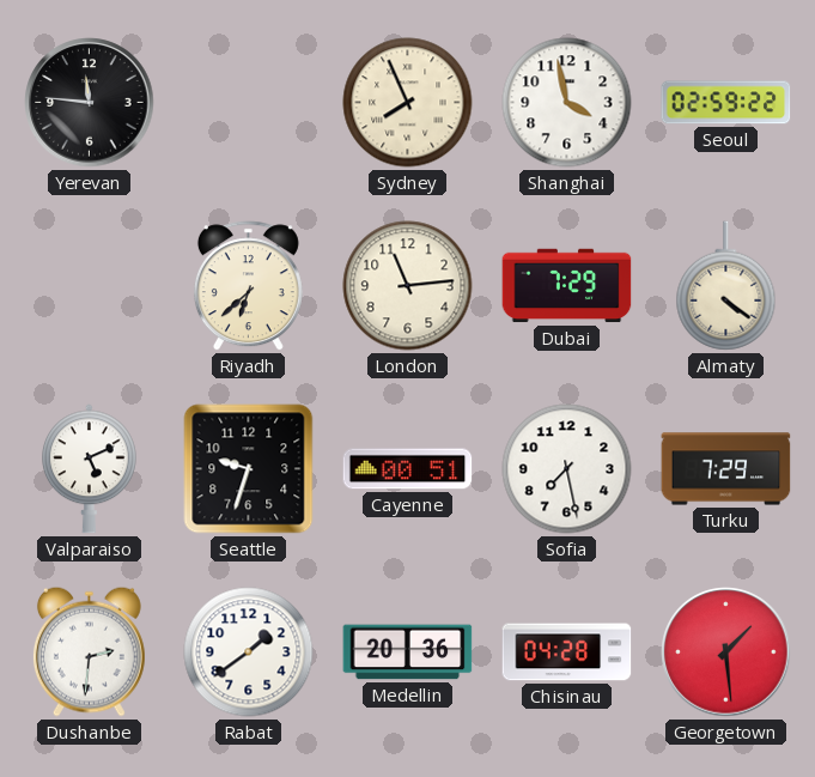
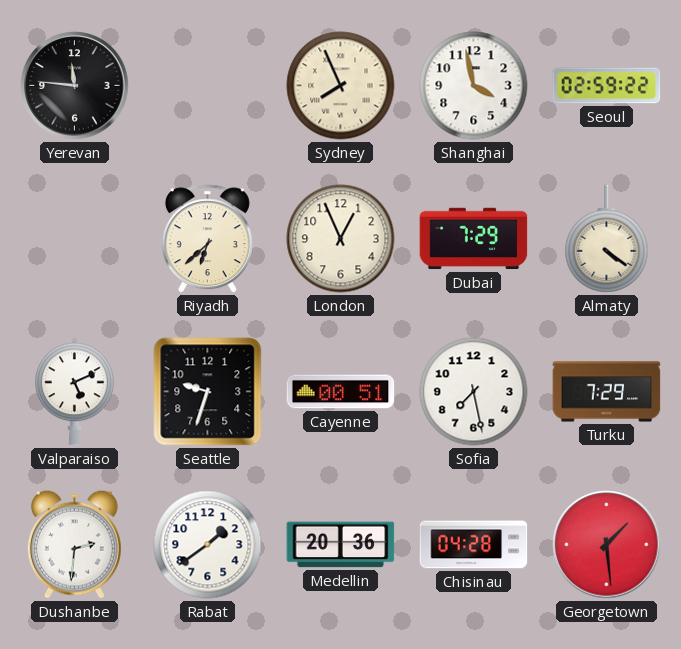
London: 11:14 -> 12:56 (341, 239)
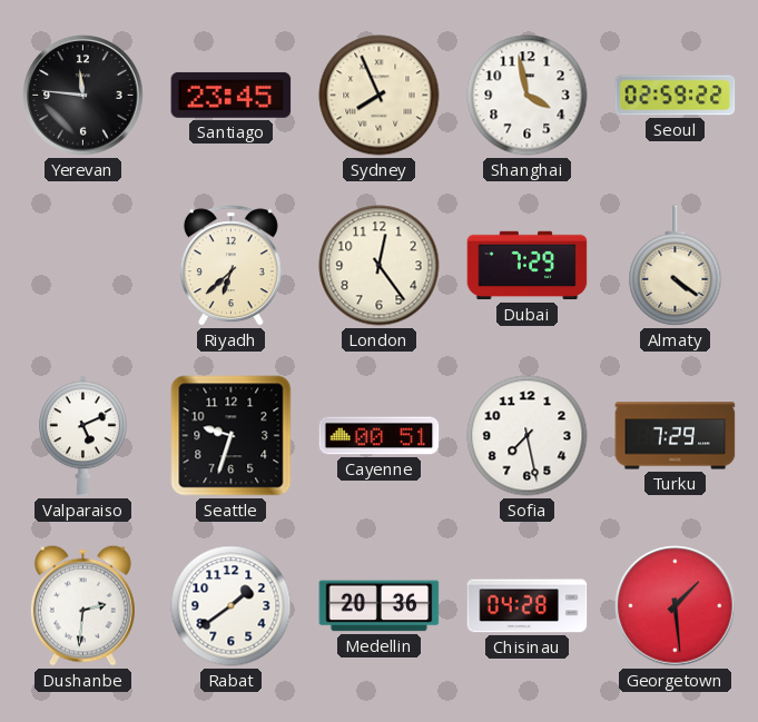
Santiago: none -> 23:45 (232, 95)
London: 12:56 -> 12:24 (380, 266)
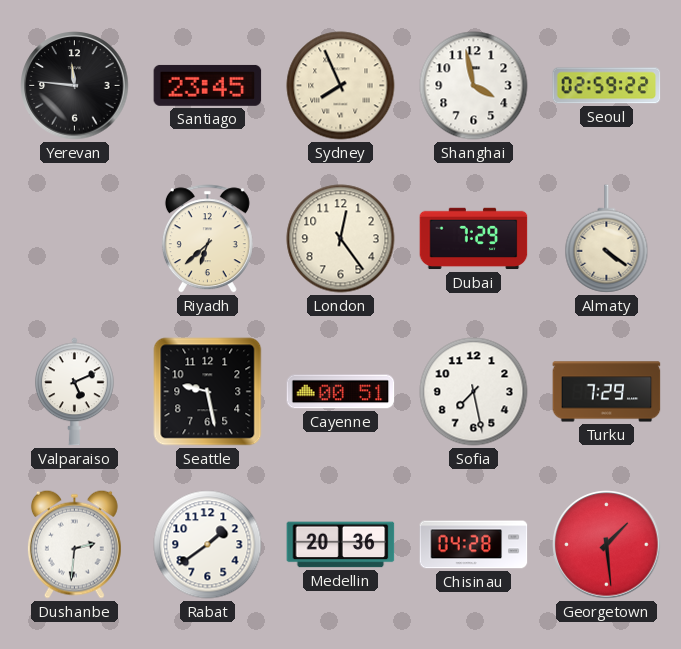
Seattle: 9:33 -> 9:28 (208, 392)
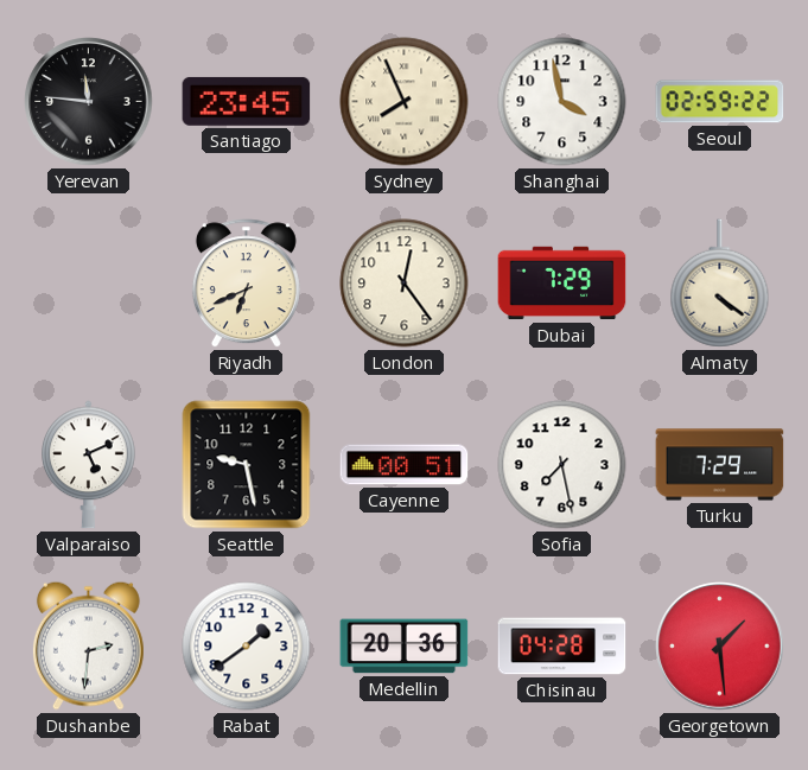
Riyadh: 6:38 -> 6:41 (246, 284)
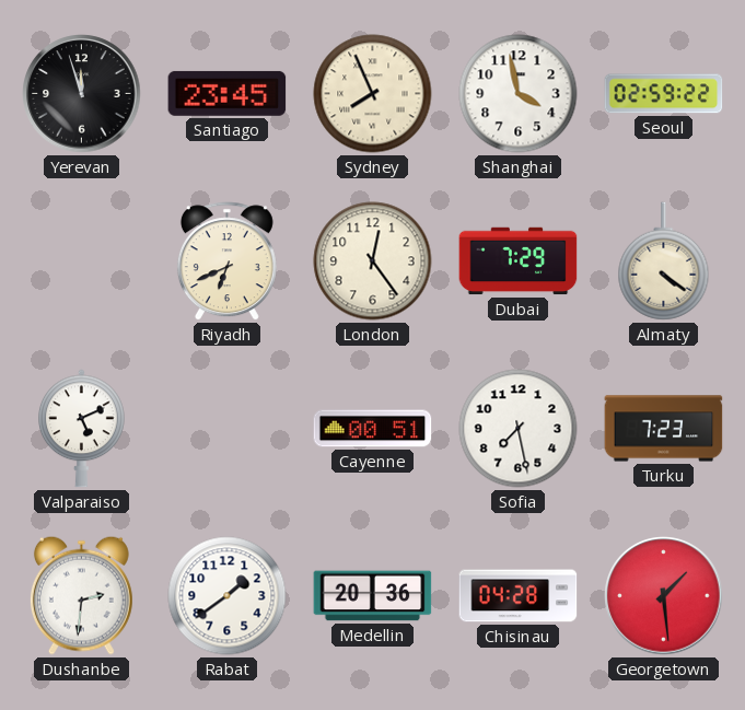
Yerevan: 11:46 -> 11:57 (82, 94)
Seattle: 9:28 -> none (247, 465)
Turku: 7:29 -> 7:23 (664, 429)
